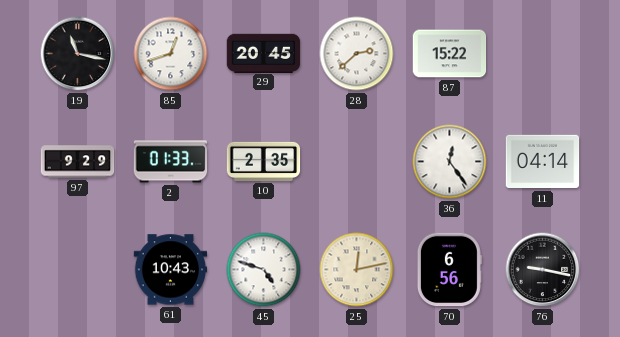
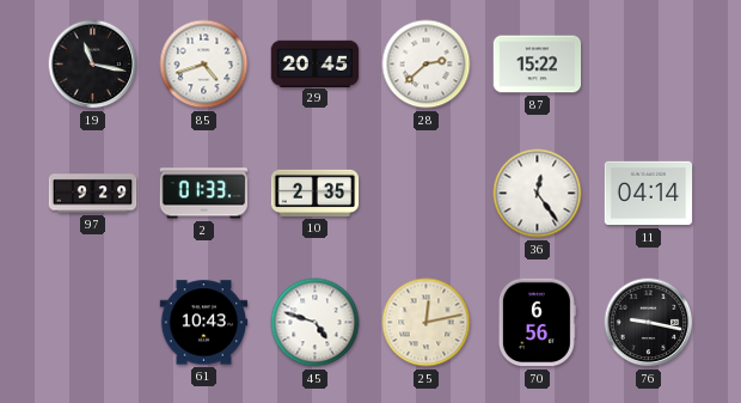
85: 12:42 -> 4:42 (204, 65)
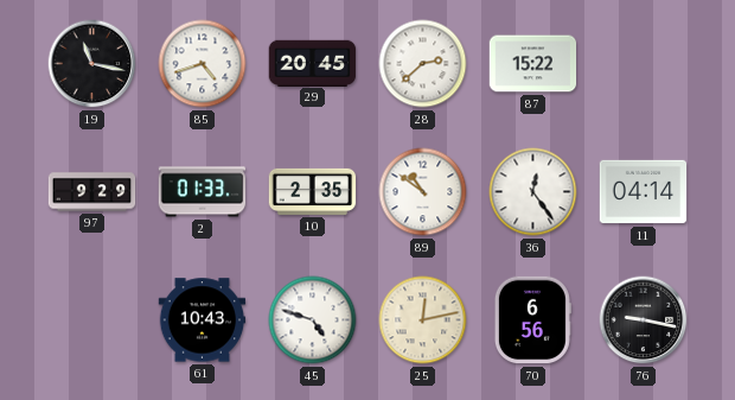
89: none -> 10:51 (423, 192)
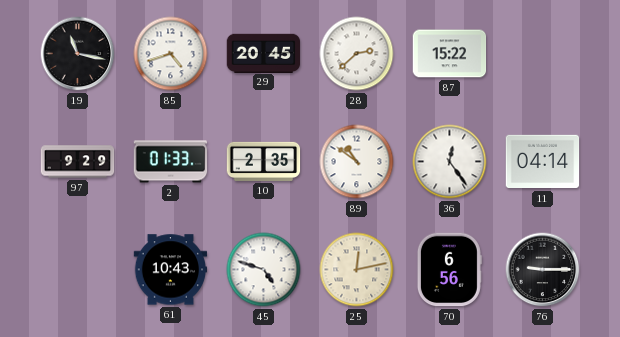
76: 9:17 -> 9:15 (543, 270)
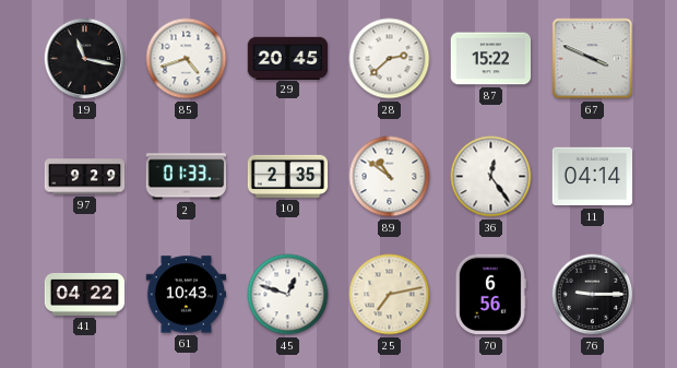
67: none -> 3:49 (593, 59)
41: none -> 04:22 (85, 294)
45: 4:48 -> 12:48 (288, 295)
25: 12:13 -> 7:13 (390, 295)
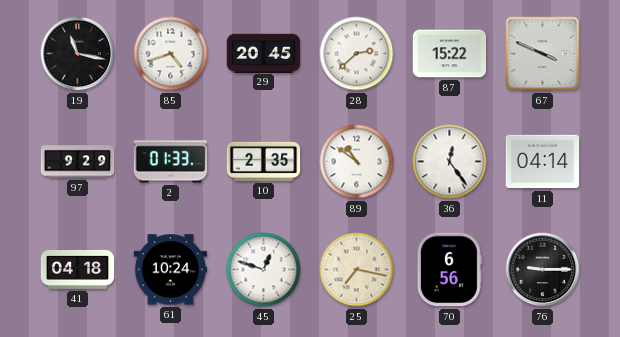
41: 04:22 -> 04:18 (78, 269)
61: 10:43 -> 10:24 (171, 270)
25: 7:13 -> 7:17 (357, 270)
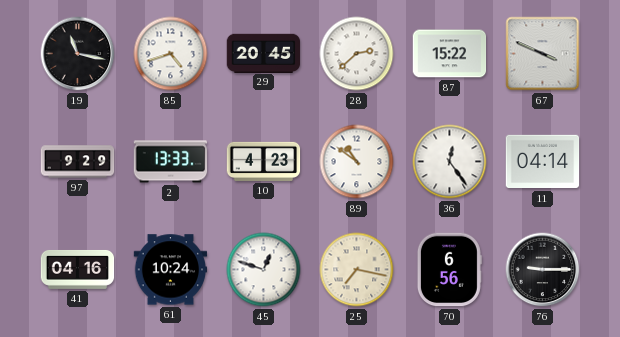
2: 01:33 -> 13:33 (171, 162)
10: 2:35 -> 4:23 (264, 161)
41: 04:18 -> 04:16 (78, 269)
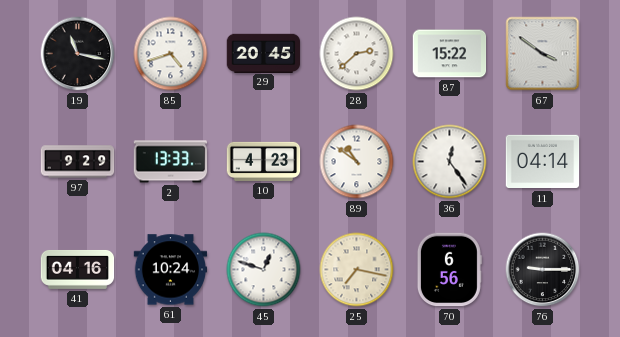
67: 3:49 -> 3:51 (543, 54)
